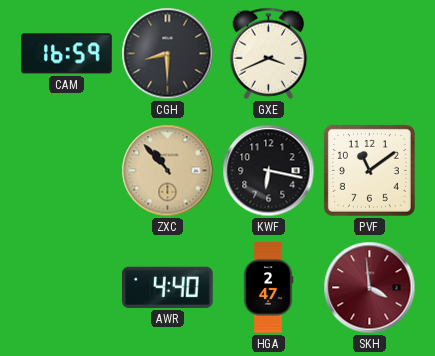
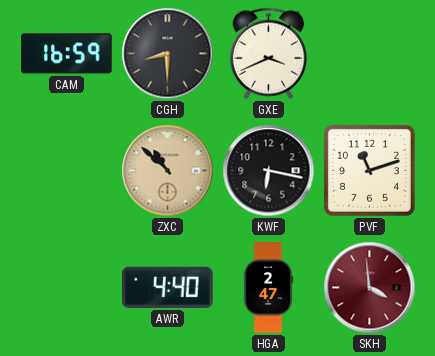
ZXC: 10:53 -> 10:52 (168, 171)
PVF: 11:09 -> 11:12 (369, 170)
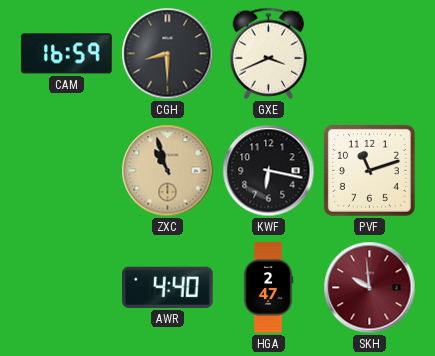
ZXC: 10:52 -> 10:57 (168, 171)
SKH: 3:59 -> 9:59 (370, 288)
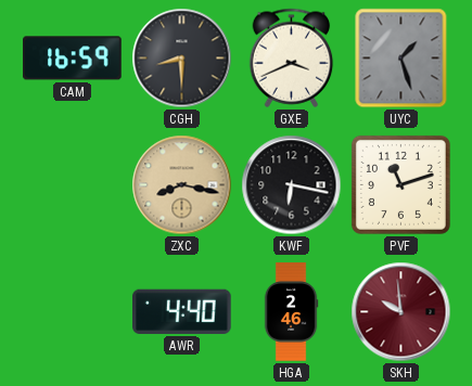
UYC: none -> 1:27 (401, 59)
ZXC: 10:57 -> 8:17 (182, 185)
HGA: 2:47 -> 2:46 (291, 312)
